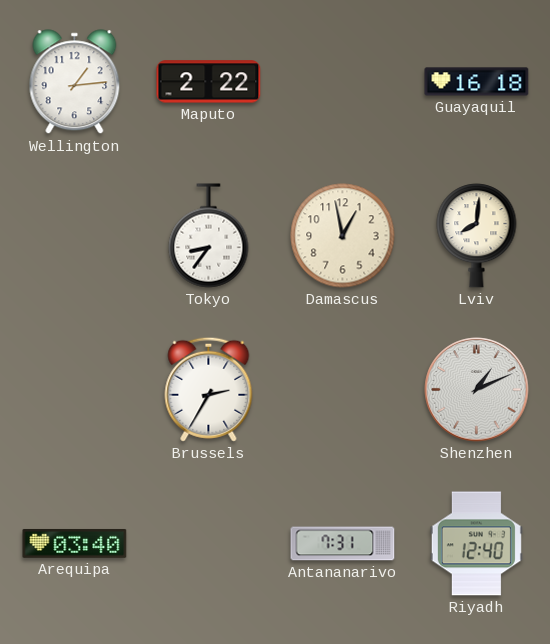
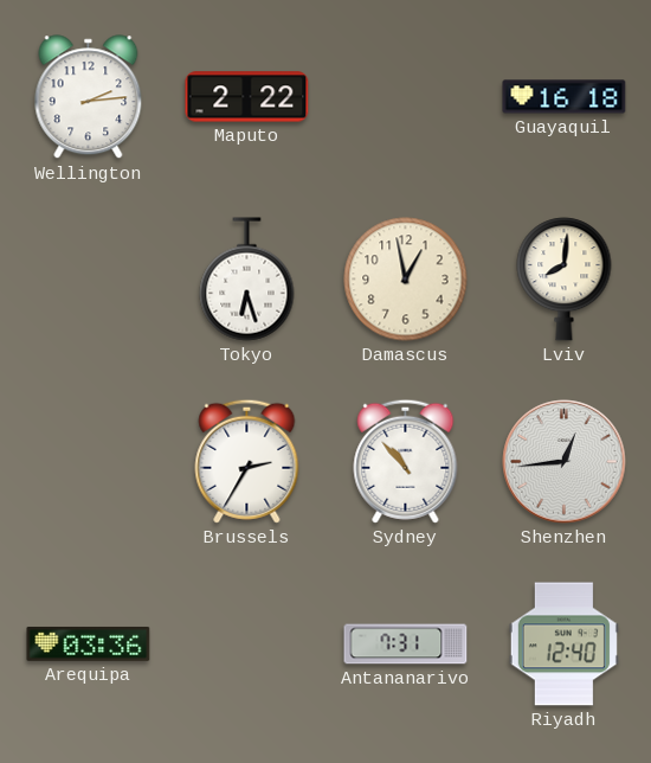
Wellington: 1:14 -> 2:14 (89, 97)
Tokyo: 8:36 -> 6:27 (247, 280)
Sydney: none -> 10:53 (406, 461)
Shenzhen: 1:11 -> 12:44 (565, 462)
Arequipa: 03:40 -> 03:36 (89, 643)
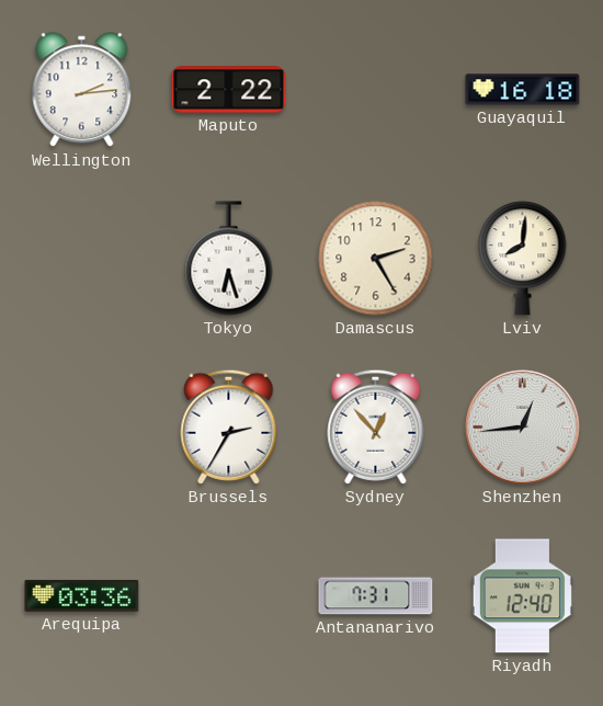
Damascus: 12:58 -> 2:25 (376, 259)
Sydney: 10:53 -> 12:53 (376, 426)
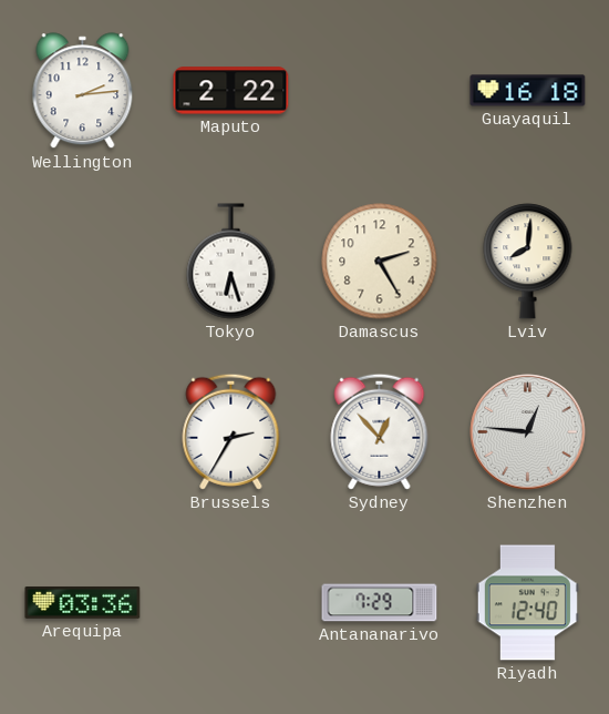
Shenzhen: 12:44 -> 12:46 (528, 432)
Antananarivo: 7:31 -> 7:29 (380, 603)
